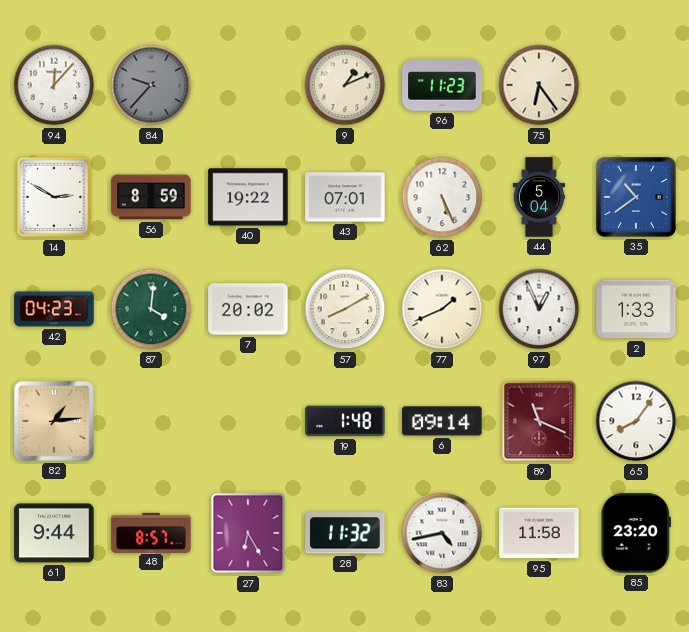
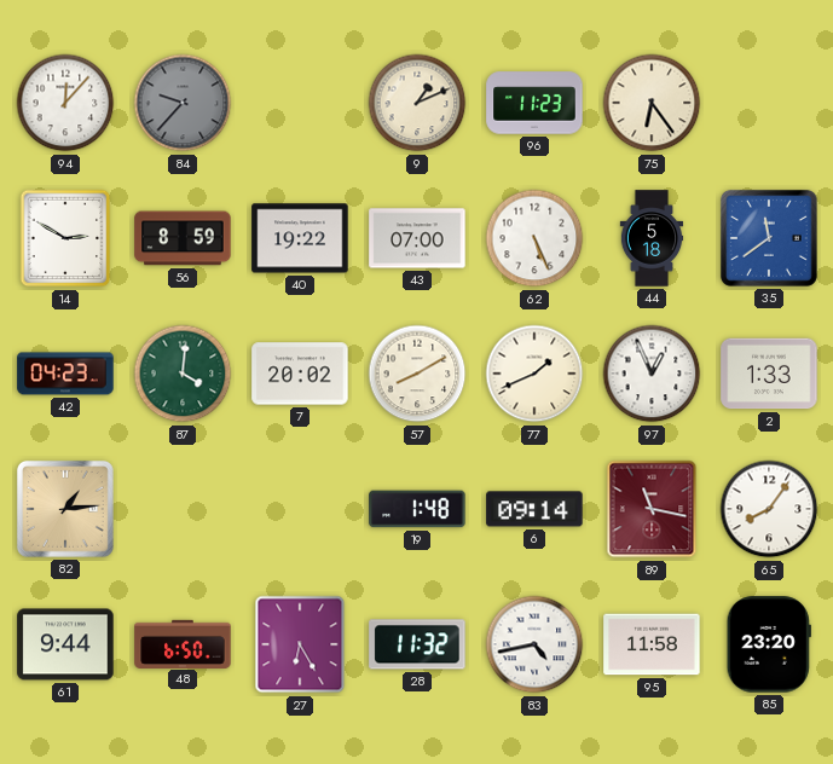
43: 07:01 -> 07:00 (417, 238)
44: 5:04 -> 5:18 (652, 238)
35: 10:39 -> 11:39 (769, 238)
89: 11:19 -> 11:17 (652, 509)
48: 8:57 -> 6:50 (183, 643)
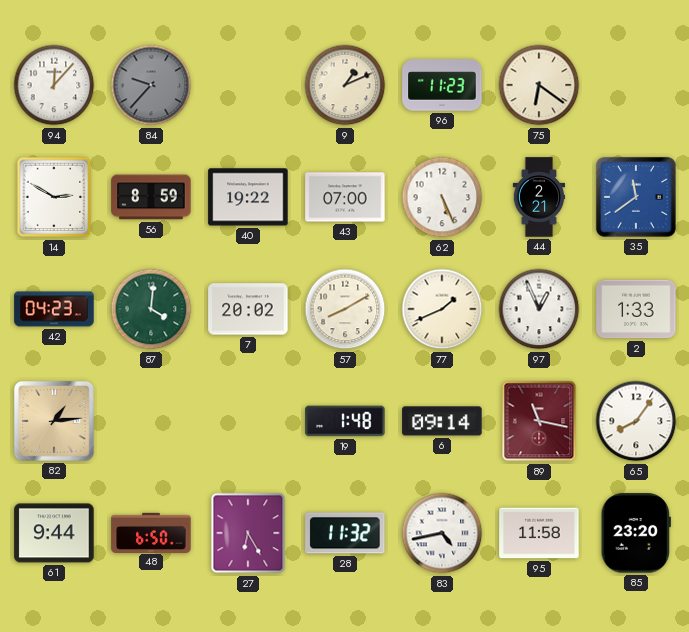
75: 6:24 -> 6:21 (539, 85)
44: 5:18 -> 2:21 (539, 197)
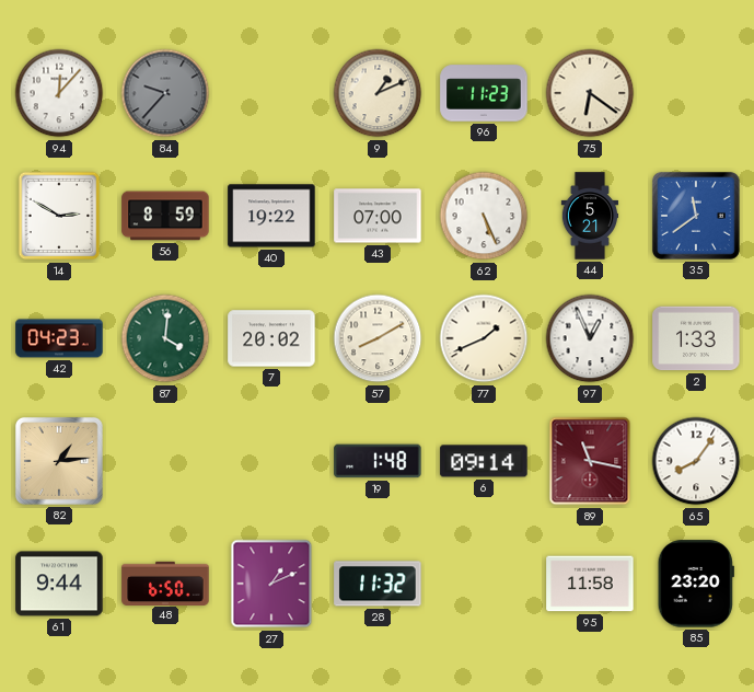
44: 2:21 -> 5:21 (590, 216)
27: 6:25 -> 1:11 (271, 584)
83: 4:43 -> none (442, 533)
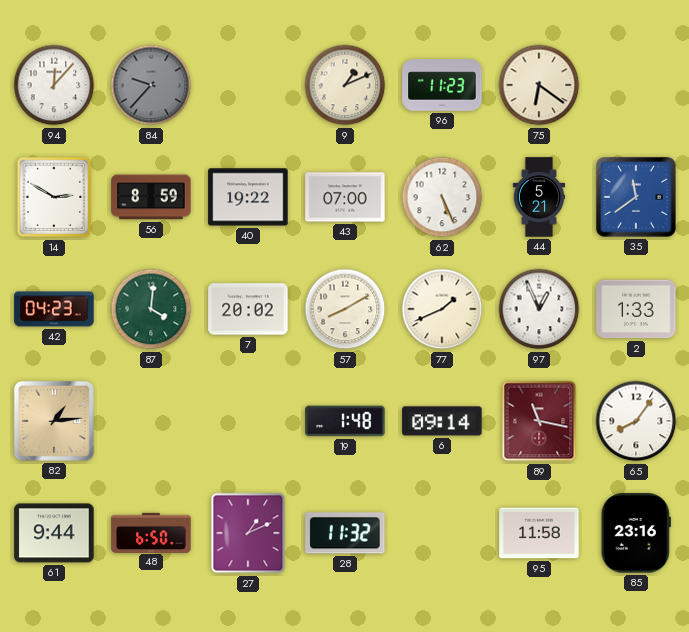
85: 23:20 -> 23:16 (636, 533)
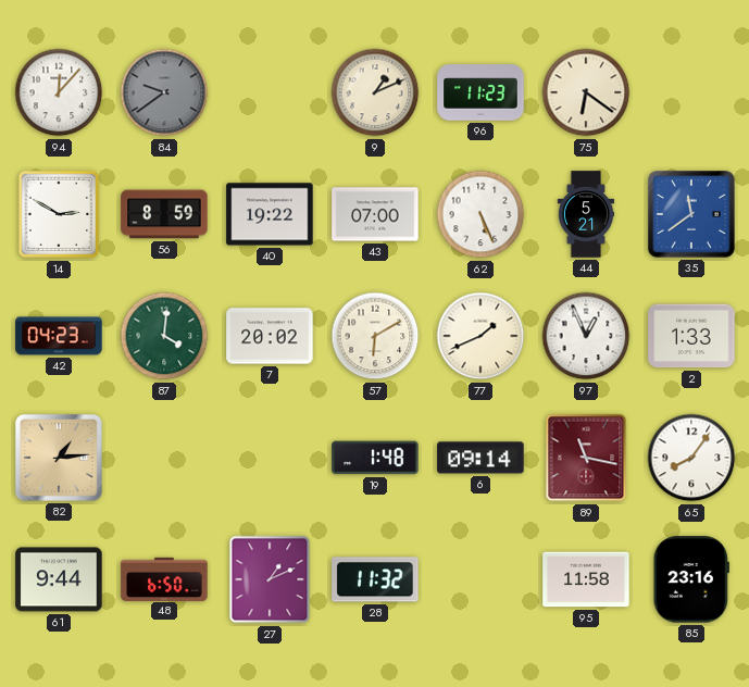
84: 9:37 -> 9:39 (164, 92)
57: 8:10 -> 6:10 (375, 336)
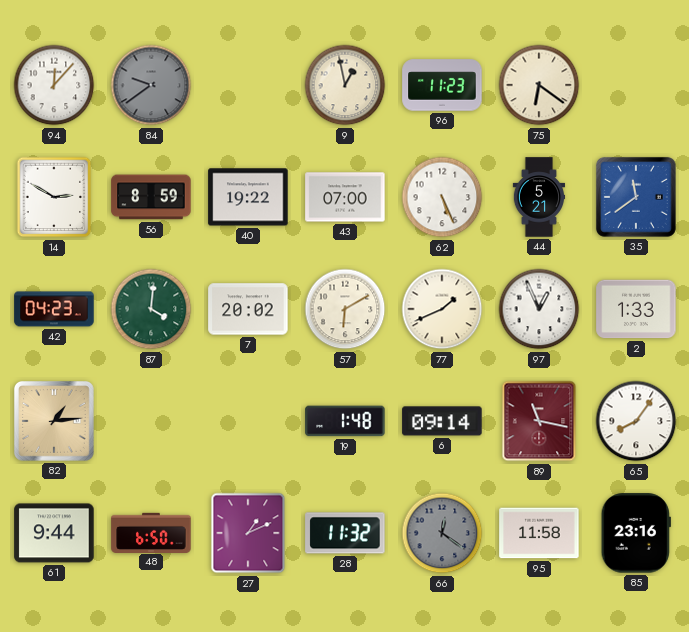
9: 1:11 -> 12:58 (345, 85)
66: none -> 12:21 (442, 533)
